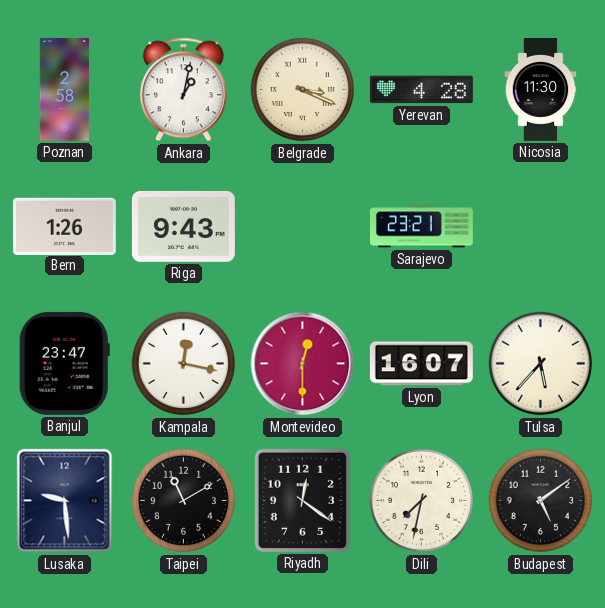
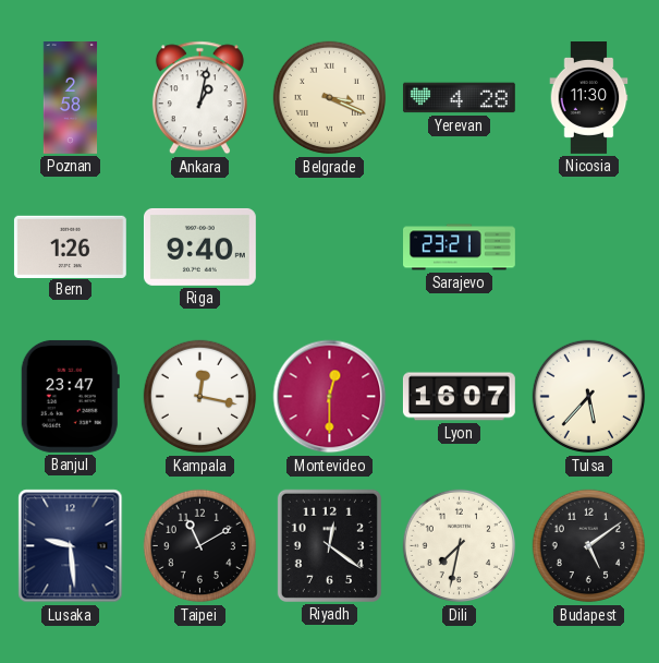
Riga: 9:43 -> 9:40 (199, 246)
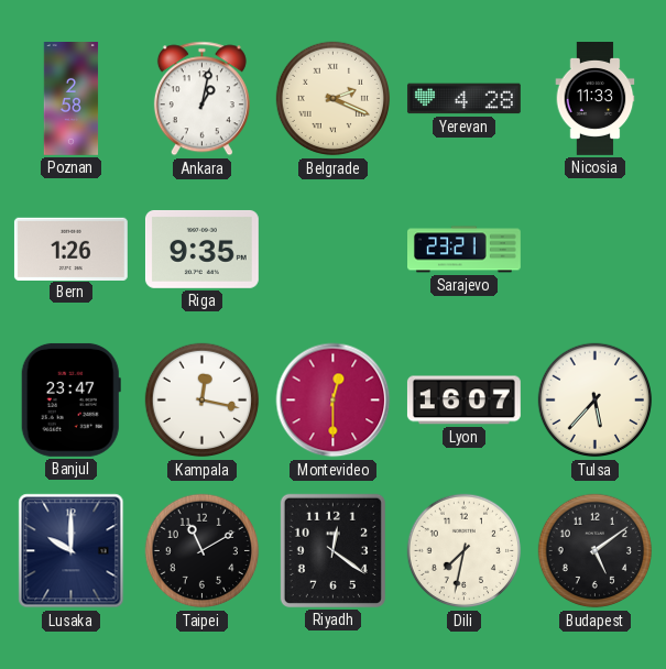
Belgrade: 3:19 -> 2:19 (334, 99)
Nicosia: 11:30 -> 11:33 (596, 99)
Riga: 9:40 -> 9:35 (201, 249)
Lusaka: 9:29 -> 10:00 (72, 551)
